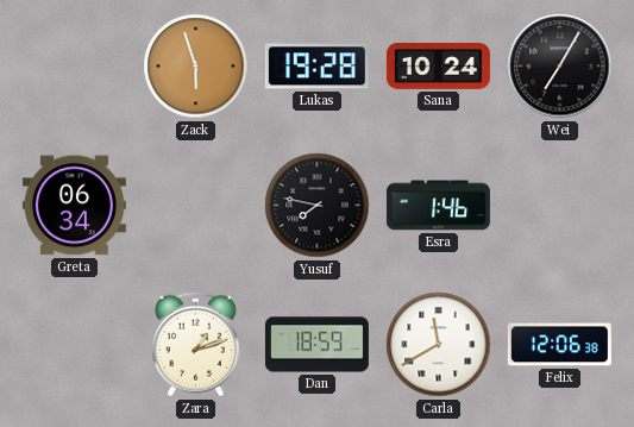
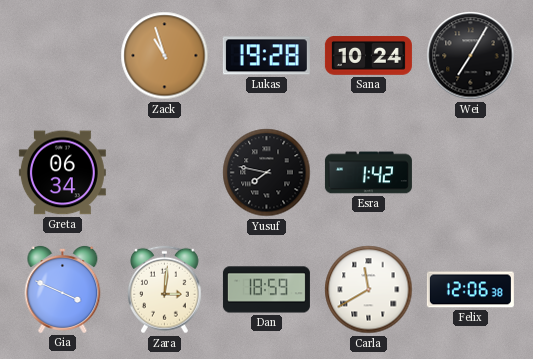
Zack: 5:57 -> 10:57 (165, 56)
Esra: 1:46 -> 1:42 (368, 173)
Gia: none -> 3:49 (63, 289)
Zara: 1:12 -> 3:01 (164, 290)
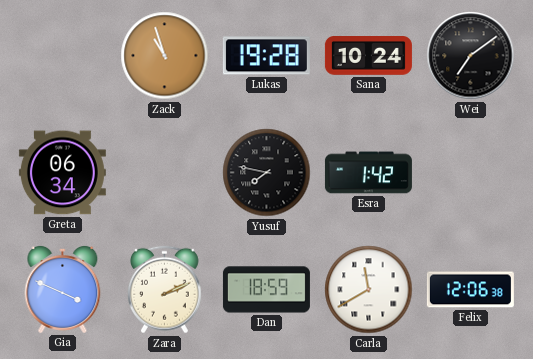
Wei: 7:05 -> 7:09 (471, 56)
Zara: 3:01 -> 2:11 (164, 290)
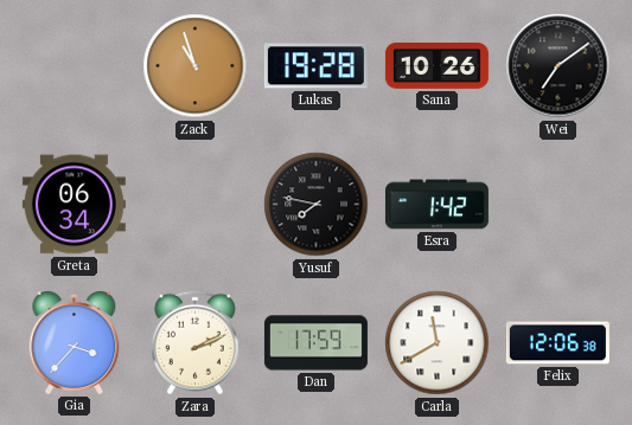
Sana: 10:24 -> 10:26 (436, 66)
Gia: 3:49 -> 3:37 (75, 342)
Dan: 18:59 -> 17:59 (315, 343)
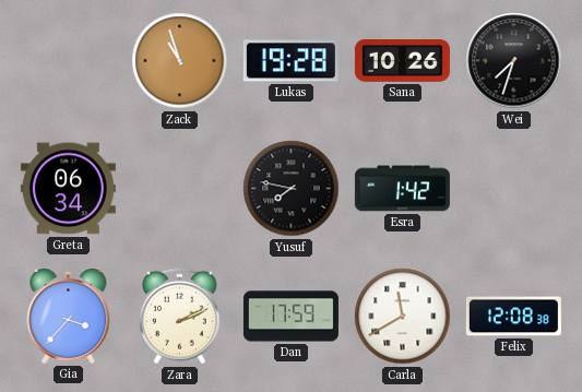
Wei: 7:09 -> 7:33 (514, 61)
Felix: 12:06 -> 12:08 (513, 317)
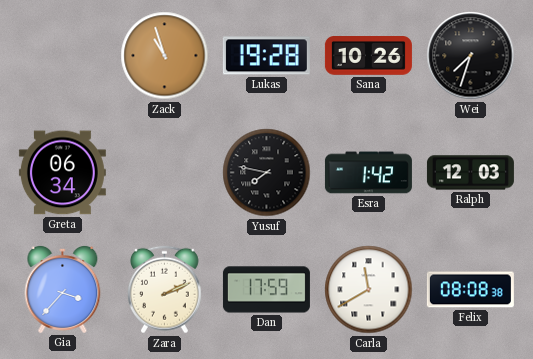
Ralph: none -> 12:03 (470, 173)
Felix: 12:08 -> 08:08 (470, 290)
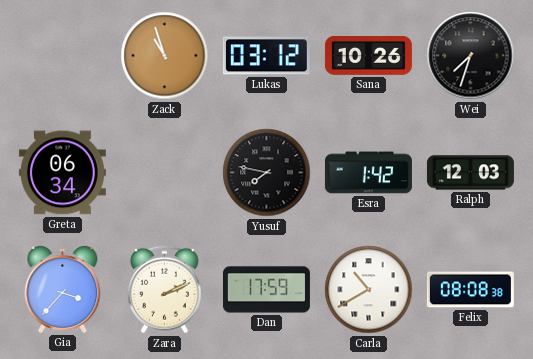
Lukas: 19:28 -> 03:12 (266, 56)
Carla: 11:40 -> 10:40 (369, 290)
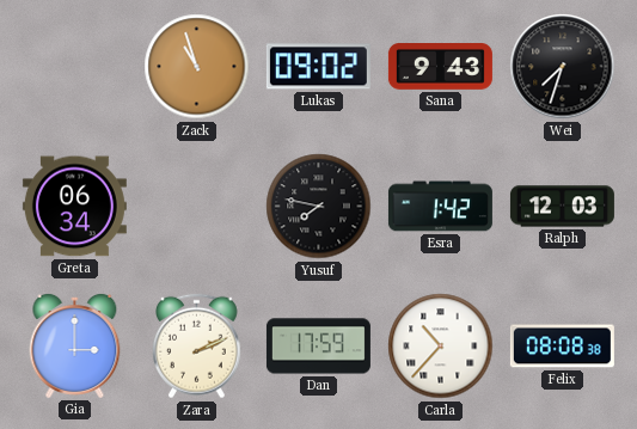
Lukas: 03:12 -> 09:02 (318, 67)
Sana: 10:26 -> 9:43 (440, 67)
Gia: 3:37 -> 3:00 (75, 345)
Carla: 10:40 -> 10:37 (441, 347)
